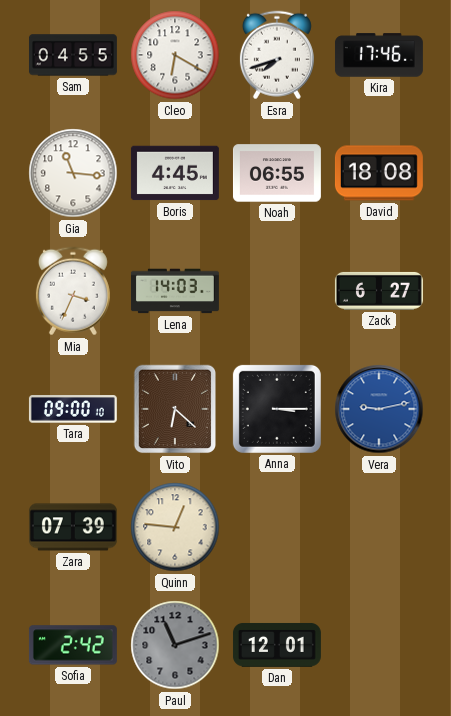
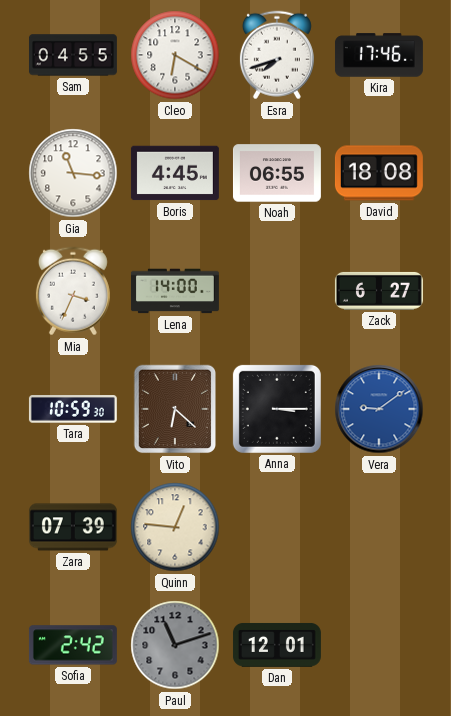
Lena: 14:03 -> 14:00 (175, 291)
Tara: 09:00 -> 10:59 (73, 409)
Vera: 9:13 -> 9:09 (379, 409)
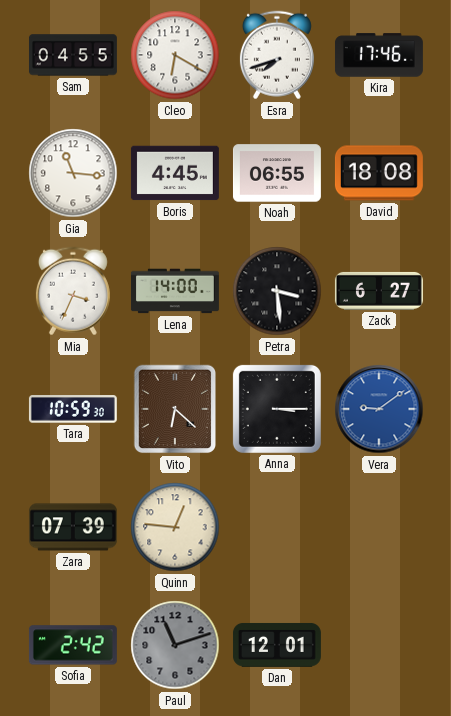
Petra: none -> 3:29 (277, 291)
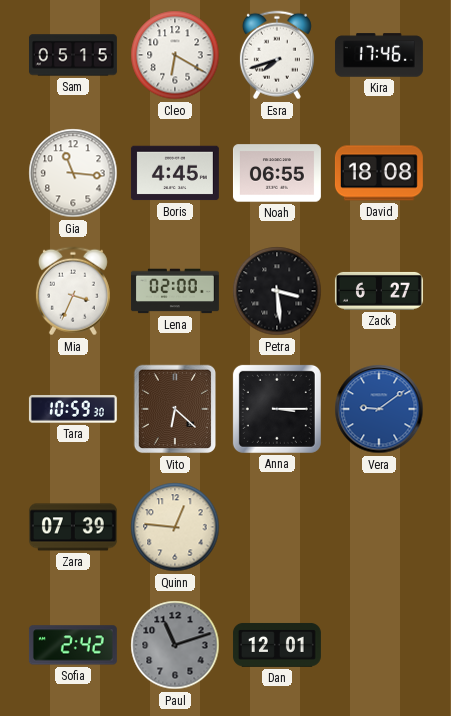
Sam: 04:55 -> 05:15 (73, 55)
Lena: 14:00 -> 02:00 (175, 291)
